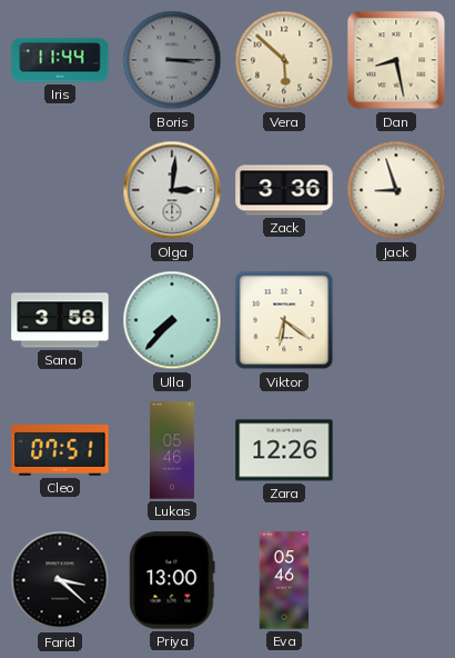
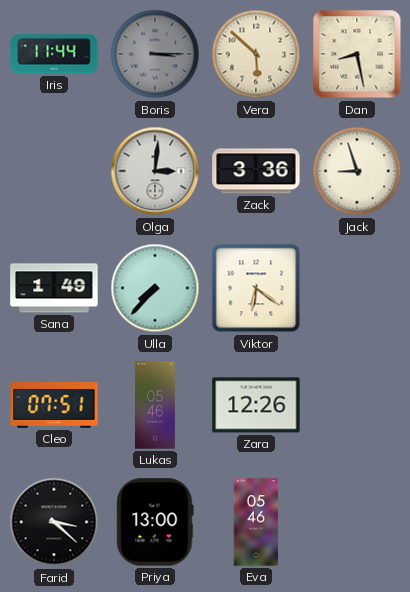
Sana: 3:58 -> 1:49 (54, 288)
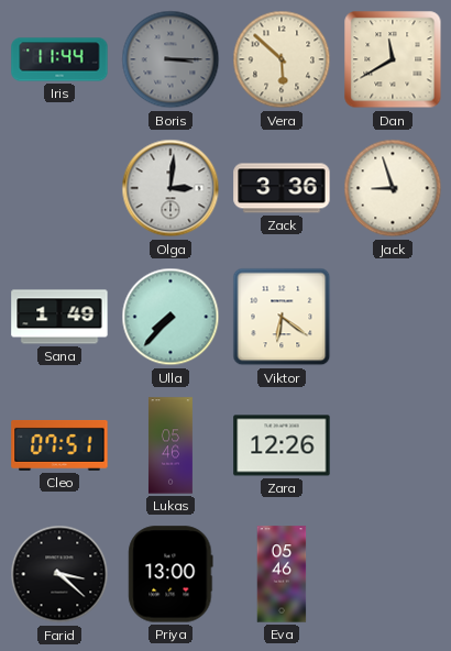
Dan: 8:28 -> 11:40 (393, 59)
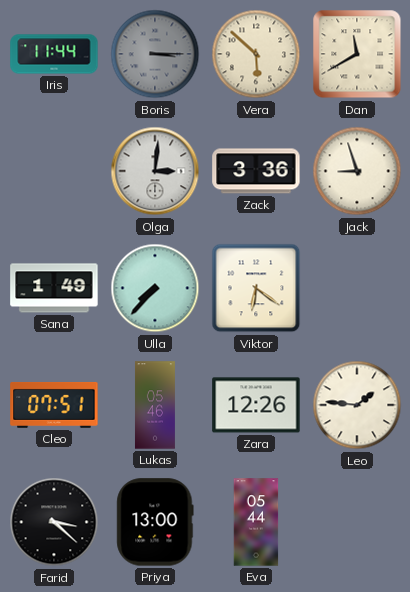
Leo: none -> 1:46 (357, 405)
Eva: 05:46 -> 05:44 (256, 522)
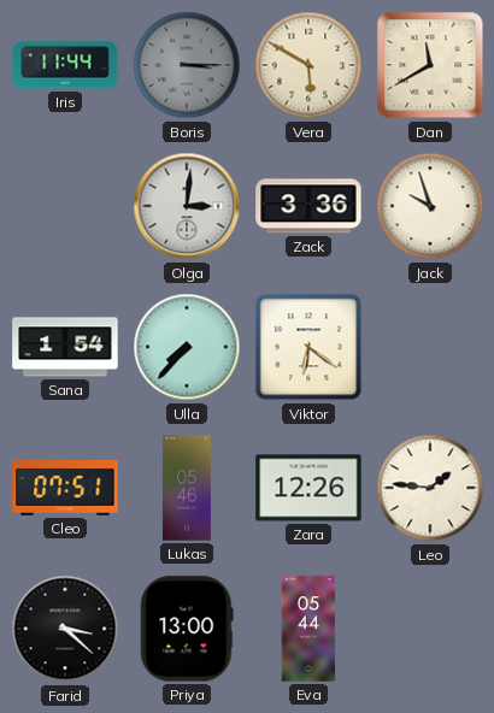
Vera: 5:52 -> 5:50 (308, 65)
Jack: 8:57 -> 9:57 (430, 206)
Sana: 1:49 -> 1:54 (65, 347)
